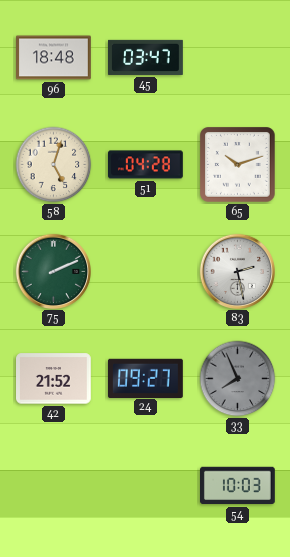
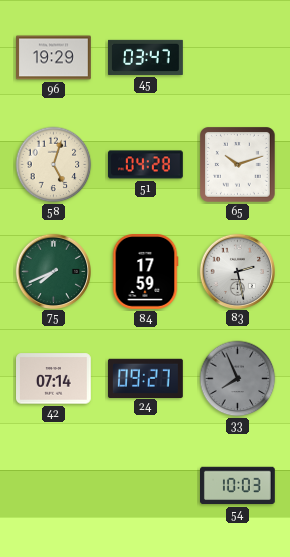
96: 18:48 -> 19:29 (54, 58)
75: 2:11 -> 7:41 (53, 271)
84: none -> 17:59 (145, 272)
42: 21:52 -> 07:14 (54, 379)
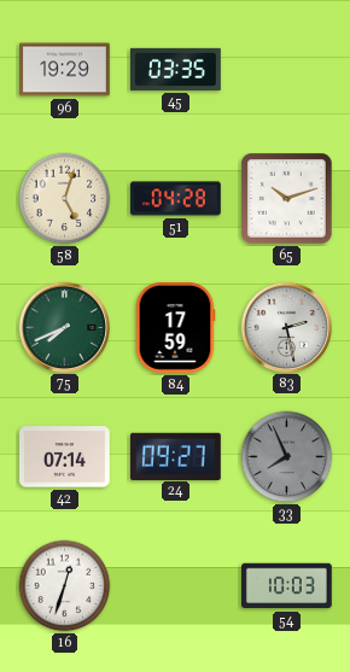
45: 03:47 -> 03:35 (176, 69)
16: none -> 12:33 (65, 586)
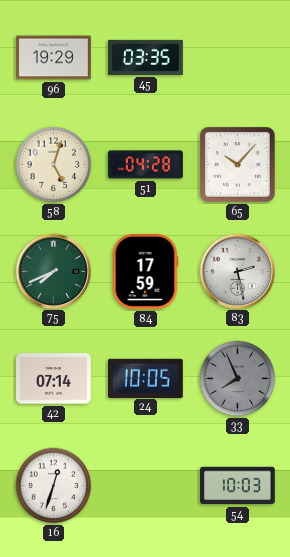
65: 10:12 -> 10:07 (238, 165)
24: 09:27 -> 10:05 (146, 378)
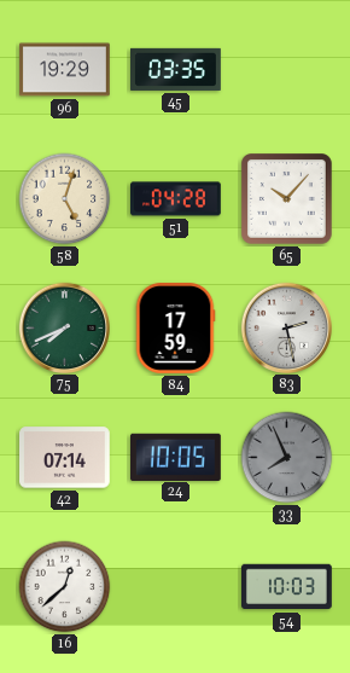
16: 12:33 -> 12:38 (65, 587)
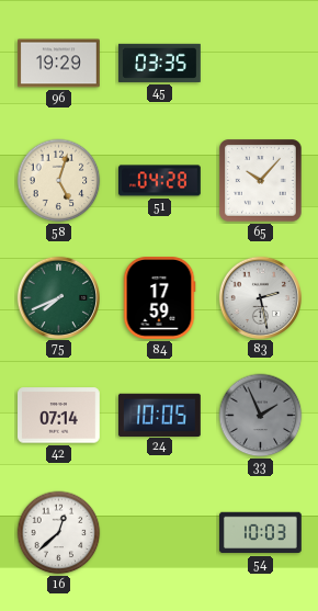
33: 7:56 -> 1:56 (261, 416)
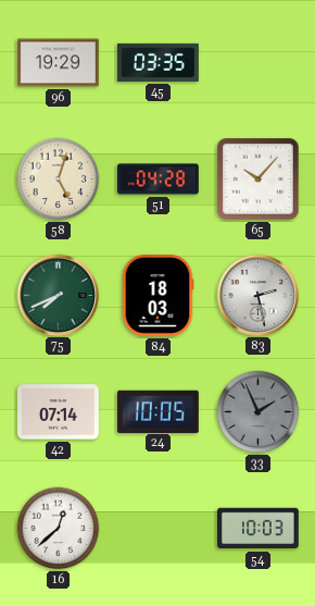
84: 17:59 -> 18:03 (157, 296)
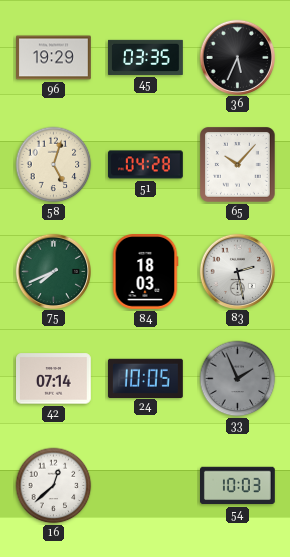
36: none -> 5:34 (237, 57)
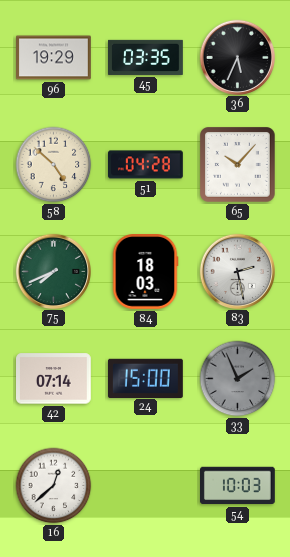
58: 5:03 -> 4:52 (54, 165)
24: 10:05 -> 15:00 (146, 378)
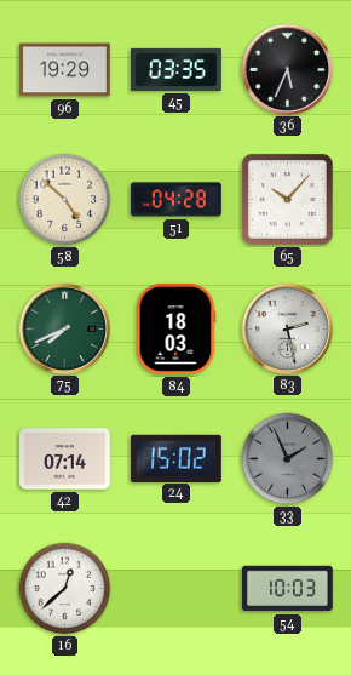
24: 15:00 -> 15:02 (177, 458)
